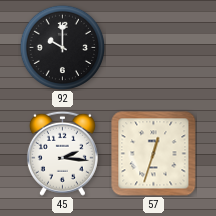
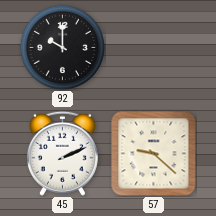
45: 2:16 -> 2:11 (62, 153)
57: 12:33 -> 9:22 (154, 154)
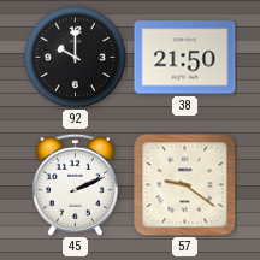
38: none -> 21:50 (185, 58)
57: 9:22 -> 9:21 (185, 185)
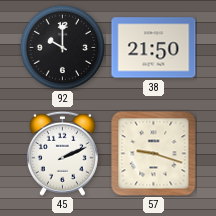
57: 9:21 -> 9:18 (154, 154)
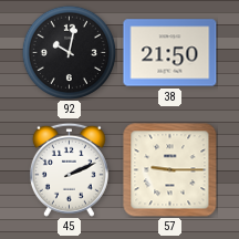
92: 10:00 -> 10:02 (69, 52)
57: 9:18 -> 9:15 (170, 170)
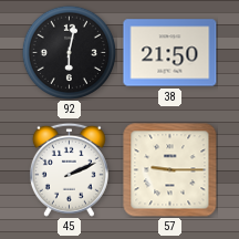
92: 10:02 -> 6:02 (69, 52)
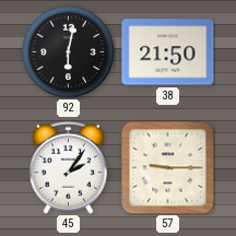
45: 2:11 -> 2:06 (68, 167)
